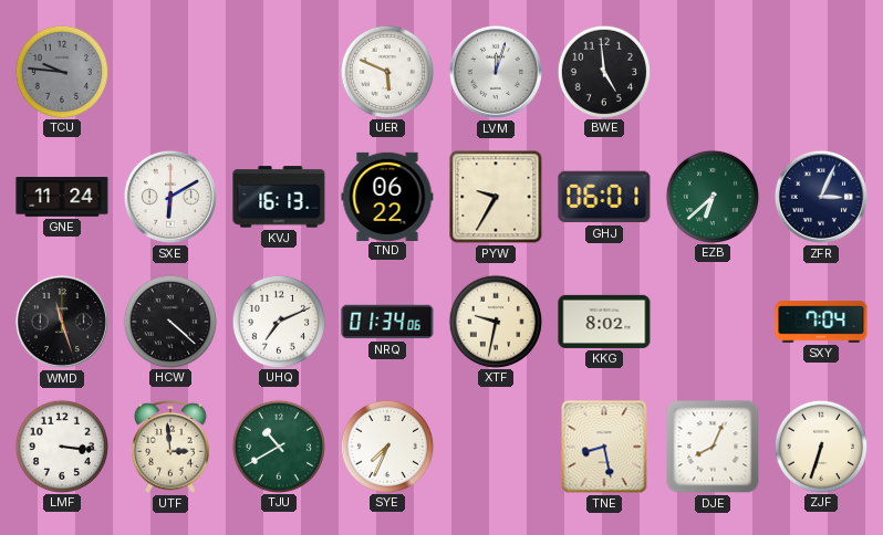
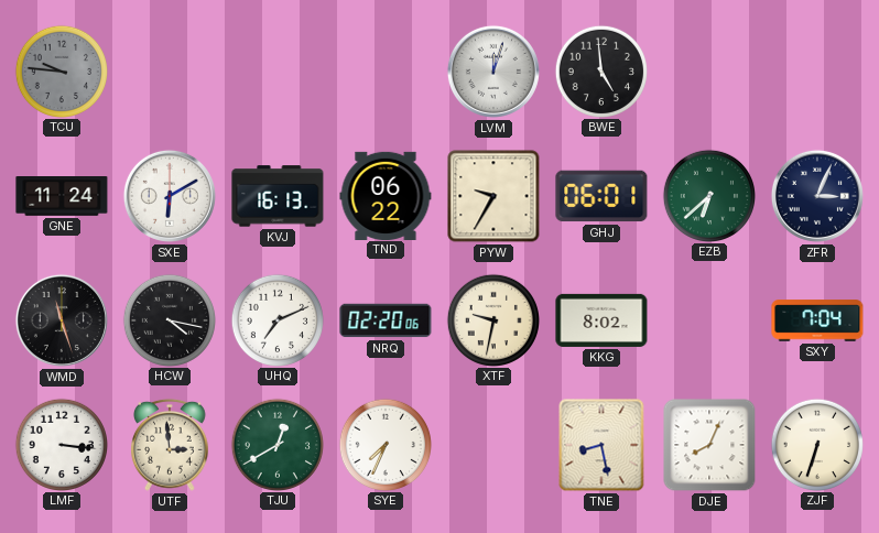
UER: 5:49 -> none (386, 71)
HCW: 4:22 -> 4:17 (169, 319)
NRQ: 01:34 -> 02:20 (386, 320)
TJU: 10:40 -> 12:40 (276, 444)
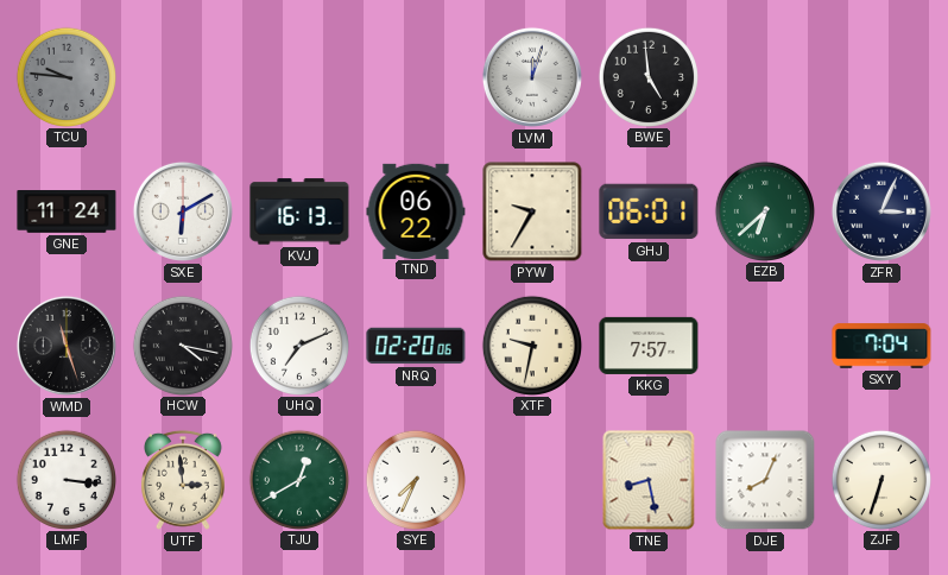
KKG: 8:02 -> 7:57 (649, 346)
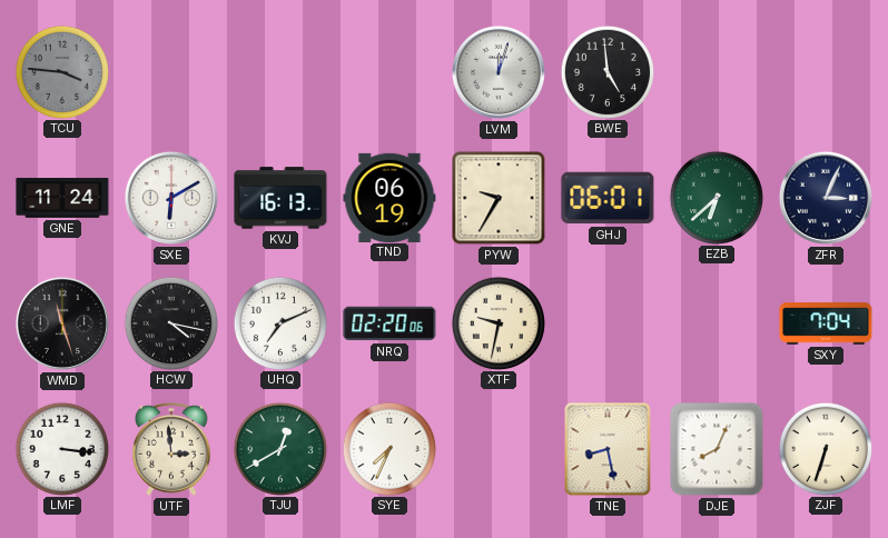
TCU: 9:46 -> 3:46 (61, 71)
TND: 06:22 -> 06:19 (389, 197)
KKG: 7:57 -> none (649, 346)
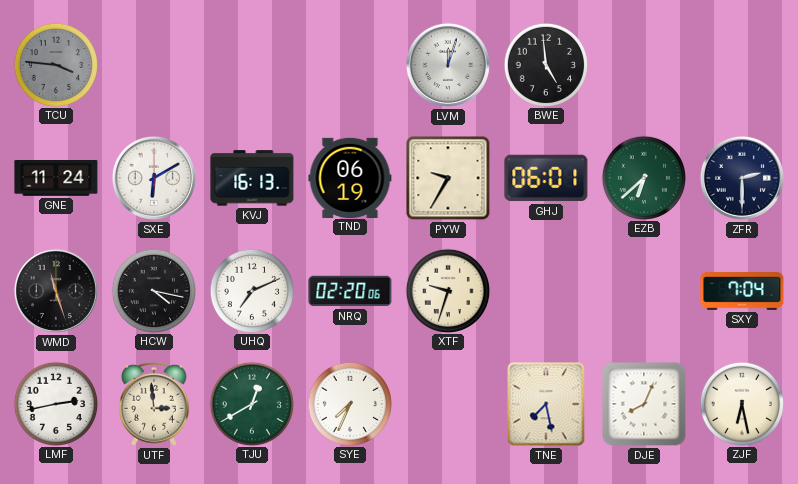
ZFR: 3:04 -> 2:30 (742, 178)
XTF: 9:32 -> 9:33 (447, 290)
LMF: 3:16 -> 2:43 (55, 403)
TNE: 8:28 -> 7:28 (546, 404)
ZJF: 6:33 -> 6:28 (741, 403)
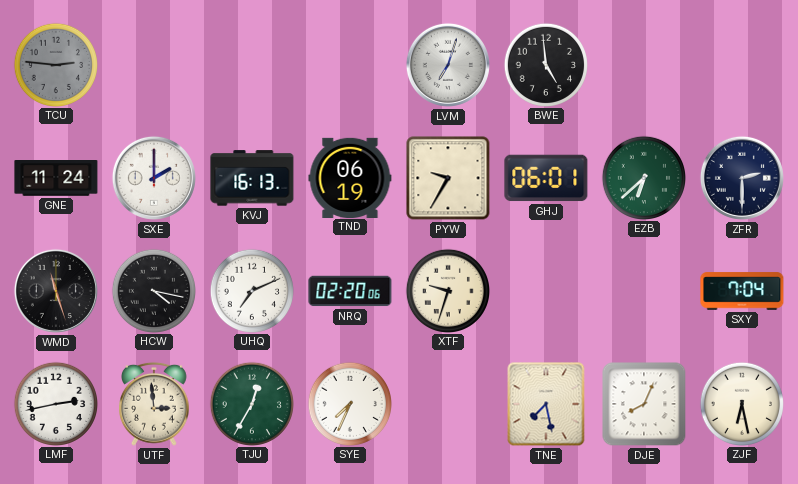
TCU: 3:46 -> 2:46 (55, 64)
LVM: 12:03 -> 7:03 (448, 65)
SXE: 6:10 -> 2:00 (154, 178)
TJU: 12:40 -> 12:35 (251, 403)
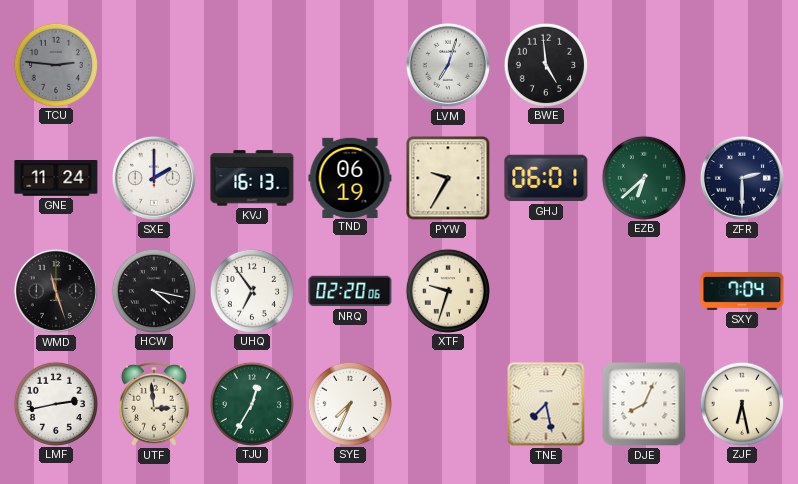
UHQ: 7:11 -> 6:54 (251, 290)
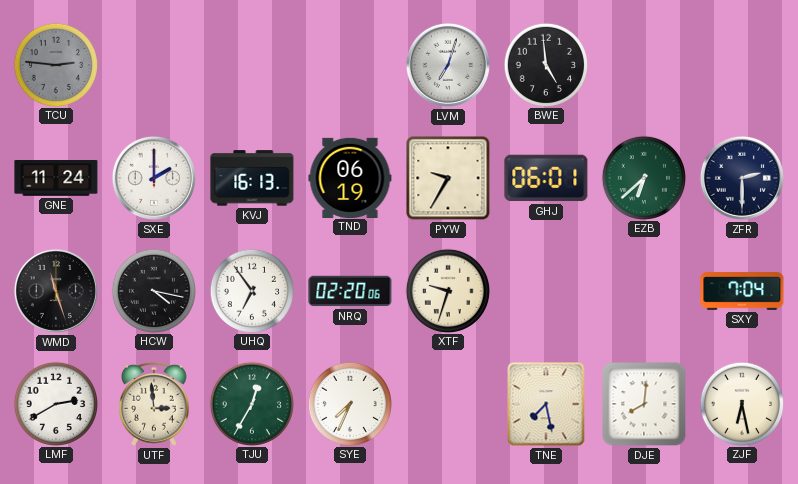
LMF: 2:43 -> 2:40 (55, 403)
DJE: 8:04 -> 8:01 (644, 404)
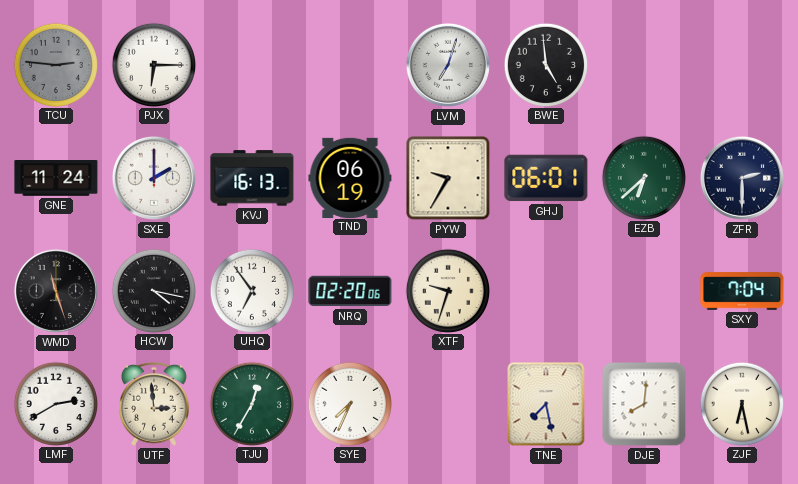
PJX: none -> 6:15 (153, 64)
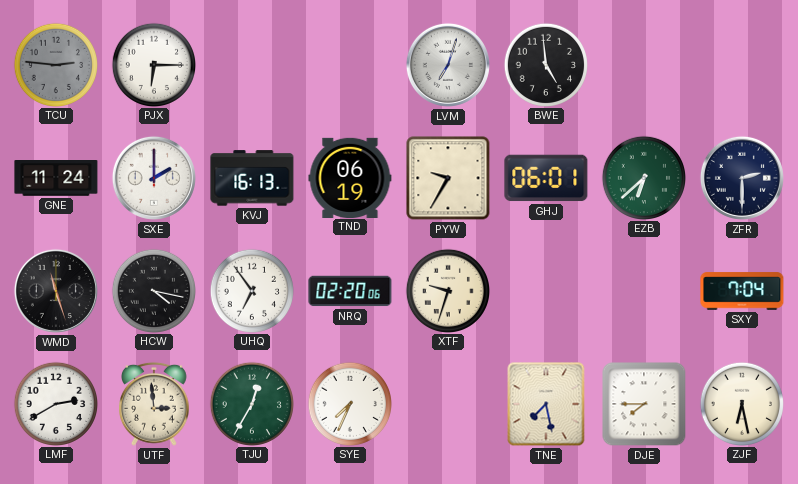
DJE: 8:01 -> 7:45 (644, 404)
